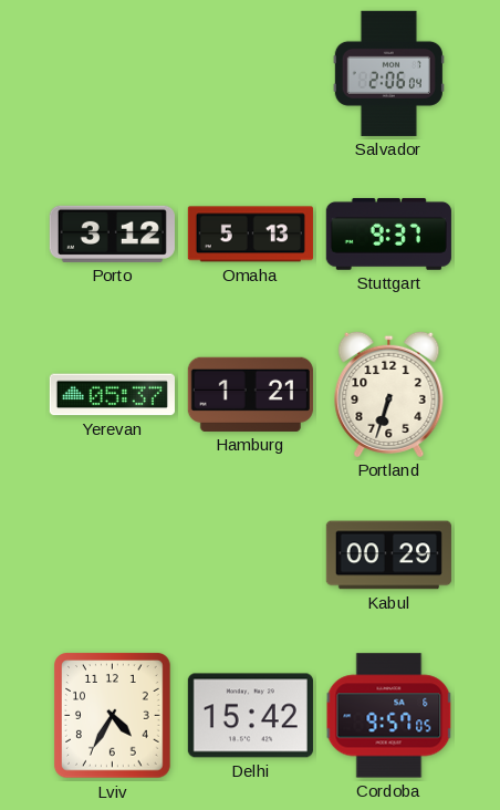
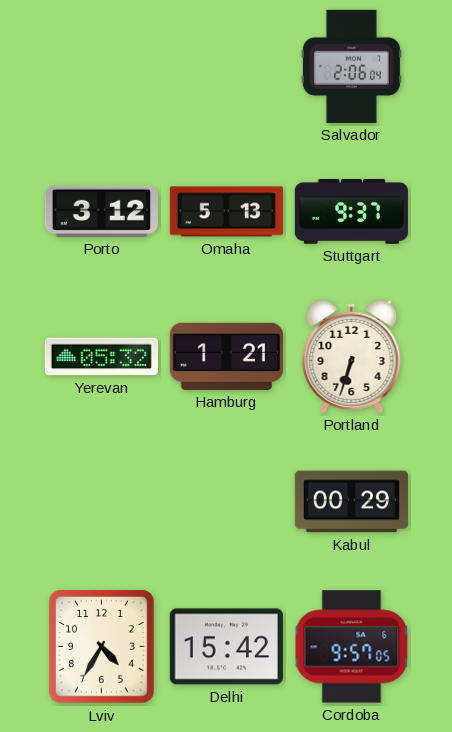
Yerevan: 05:37 -> 05:32 (101, 357)
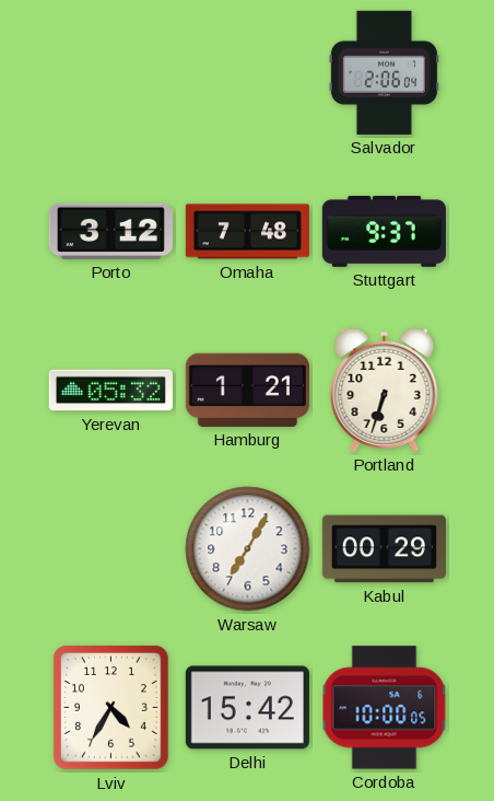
Omaha: 5:13 -> 7:48 (247, 232)
Warsaw: none -> 7:05 (248, 549)
Cordoba: 9:57 -> 10:00 (385, 708)
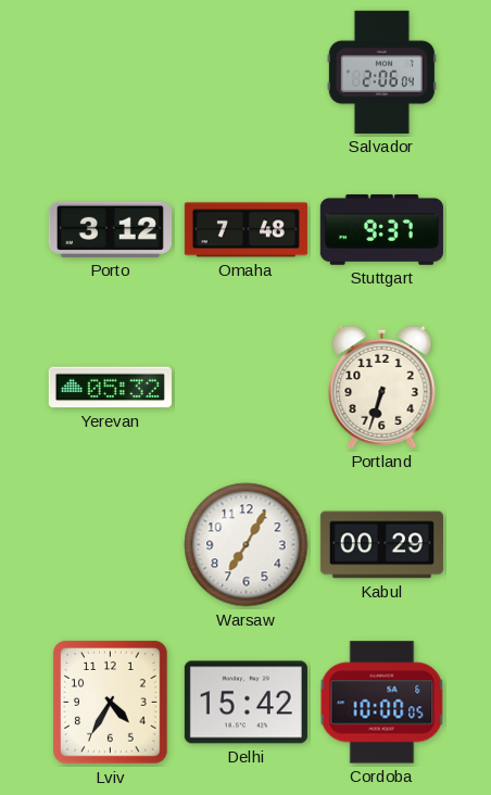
Hamburg: 1:21 -> none (247, 390)
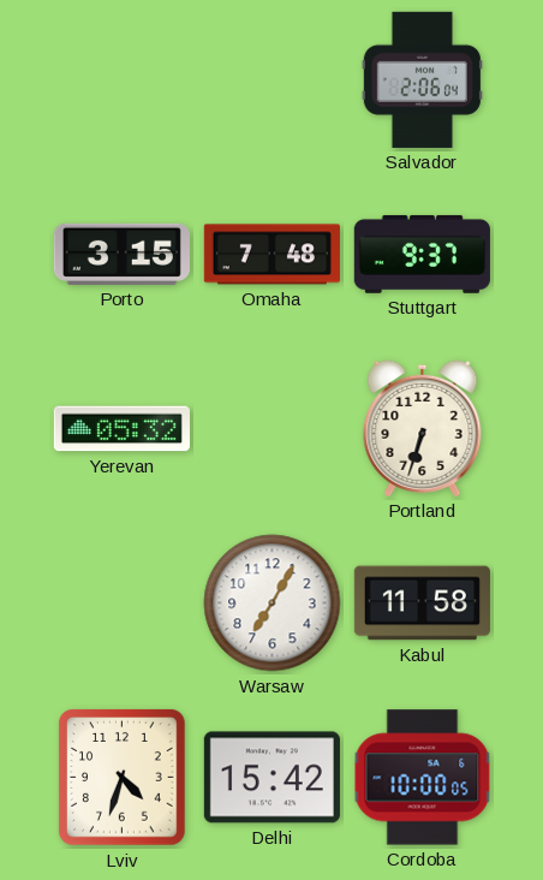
Porto: 3:12 -> 3:15 (121, 254)
Kabul: 00:29 -> 11:58 (422, 603)
Lviv: 4:35 -> 4:33 (123, 778)
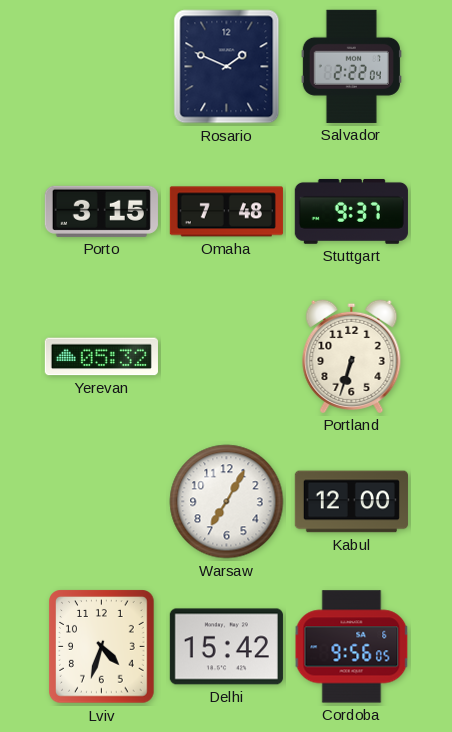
Rosario: none -> 1:49 (227, 67)
Salvador: 2:06 -> 2:22 (351, 66)
Kabul: 11:58 -> 12:00 (351, 502)
Cordoba: 10:00 -> 9:56 (352, 647)
